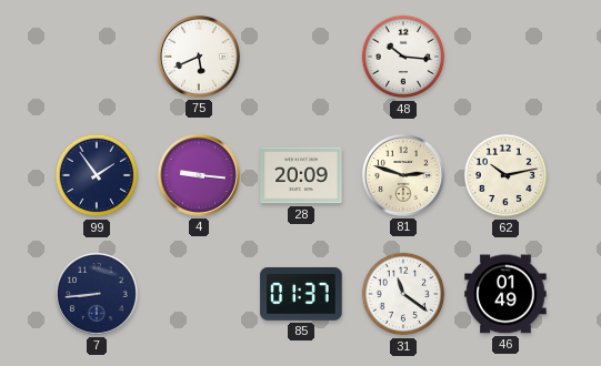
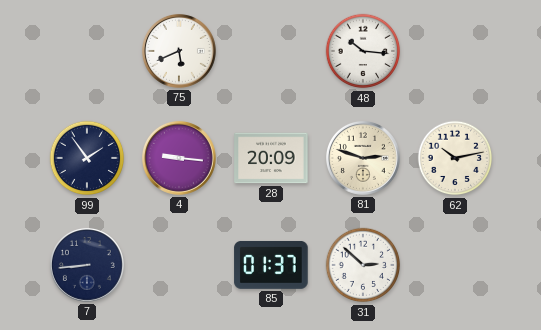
31: 11:21 -> 2:52 (363, 265)
46: 01:49 -> none (505, 294)
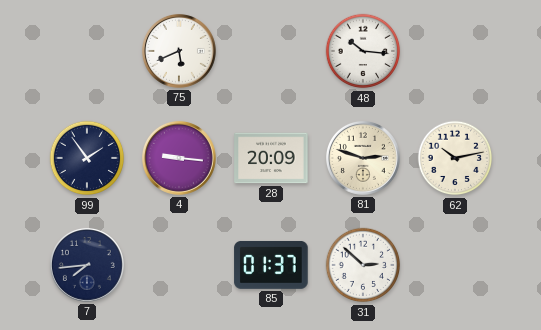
7: 8:44 -> 7:44 (87, 265)
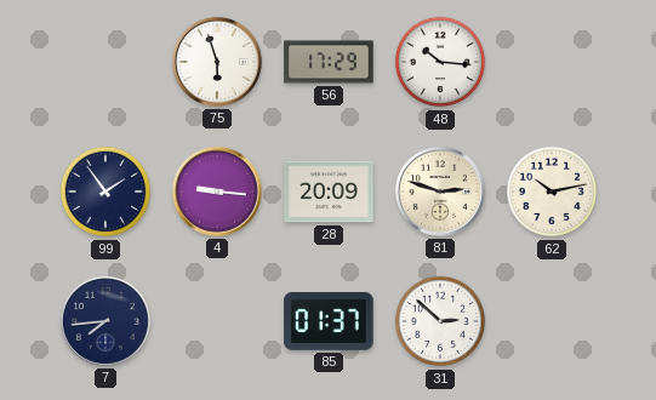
75: 5:41 -> 5:57 (217, 62)
56: none -> 17:29 (329, 62)
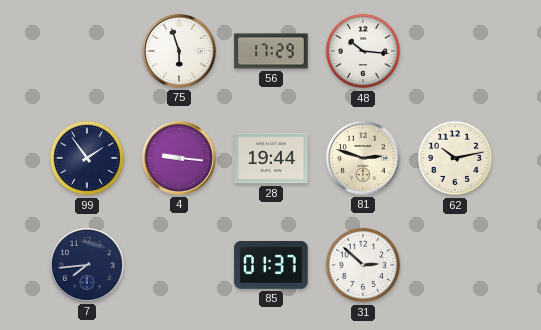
28: 20:09 -> 19:44 (271, 158)
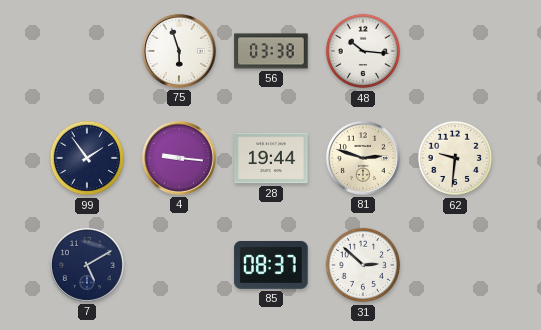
56: 17:29 -> 03:38 (271, 51)
62: 10:13 -> 9:31 (455, 158)
7: 7:44 -> 5:10 (87, 265)
85: 01:37 -> 08:37 (271, 265)
